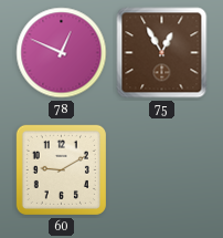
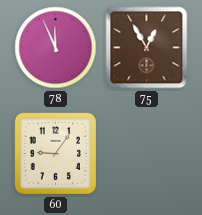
78: 12:49 -> 11:56 (56, 48)
60: 9:10 -> 9:06 (55, 153)
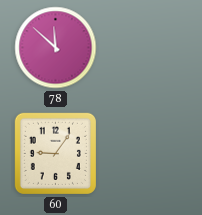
78: 11:56 -> 11:52 (56, 48)
75: 12:55 -> none (147, 48)
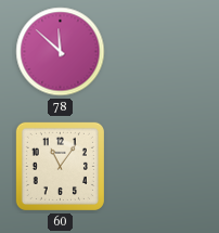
60: 9:06 -> 11:06 (60, 166)
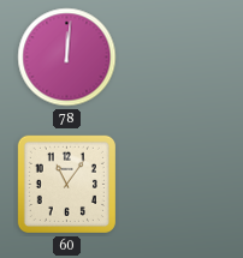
78: 11:52 -> 12:01 (67, 58)
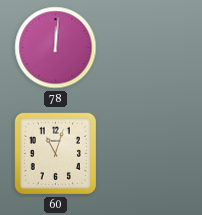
60: 11:06 -> 11:03 (55, 153)
